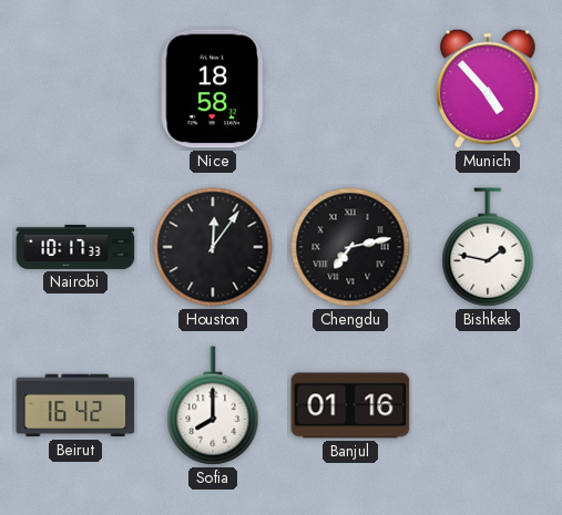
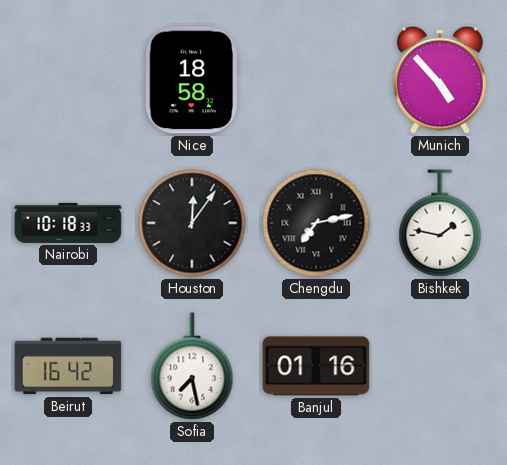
Nairobi: 10:17 -> 10:18 (68, 223)
Sofia: 8:00 -> 7:28 (192, 366)
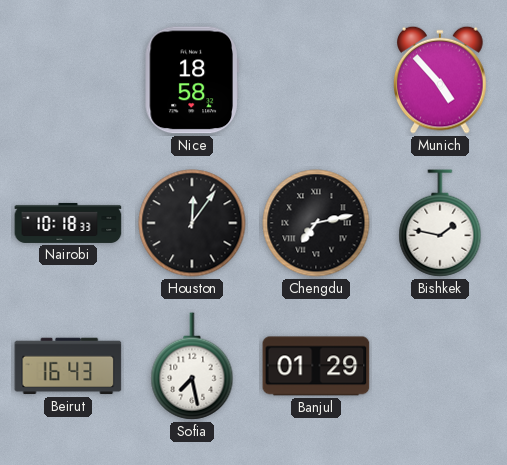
Beirut: 16:42 -> 16:43 (68, 366)
Banjul: 01:16 -> 01:29 (316, 366)
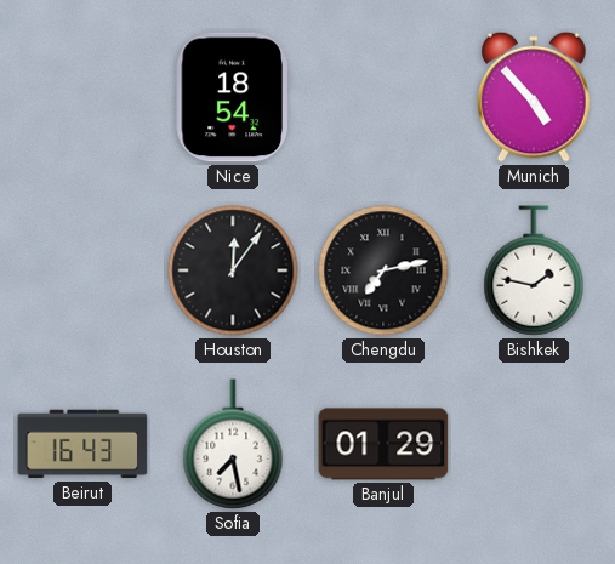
Nice: 18:58 -> 18:54 (233, 97)
Nairobi: 10:18 -> none (68, 223)
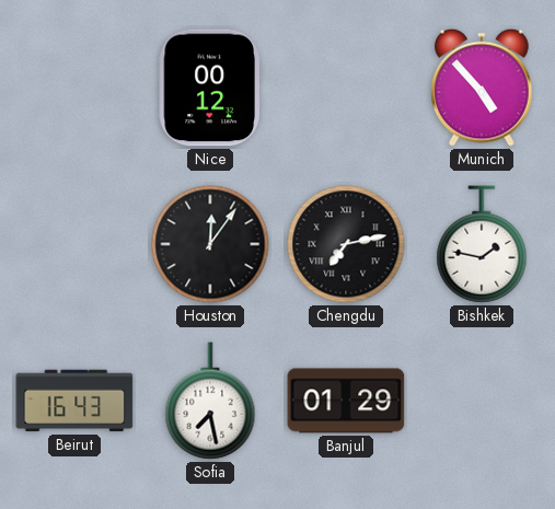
Nice: 18:54 -> 00:12 (210, 88)
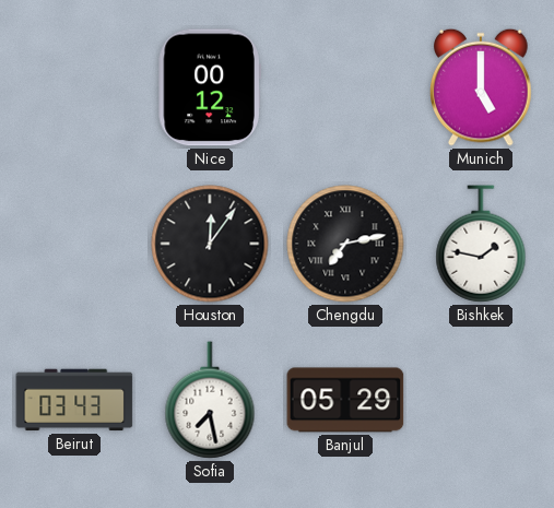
Munich: 4:53 -> 5:00 (482, 87)
Beirut: 16:43 -> 03:43 (74, 400)
Banjul: 01:29 -> 05:29 (345, 400)
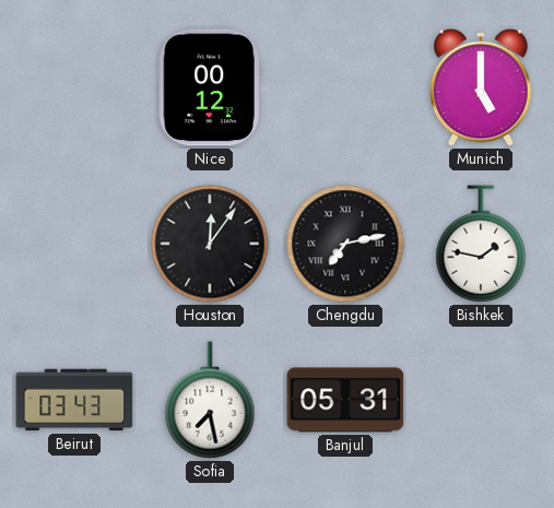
Banjul: 05:29 -> 05:31 (345, 400)
